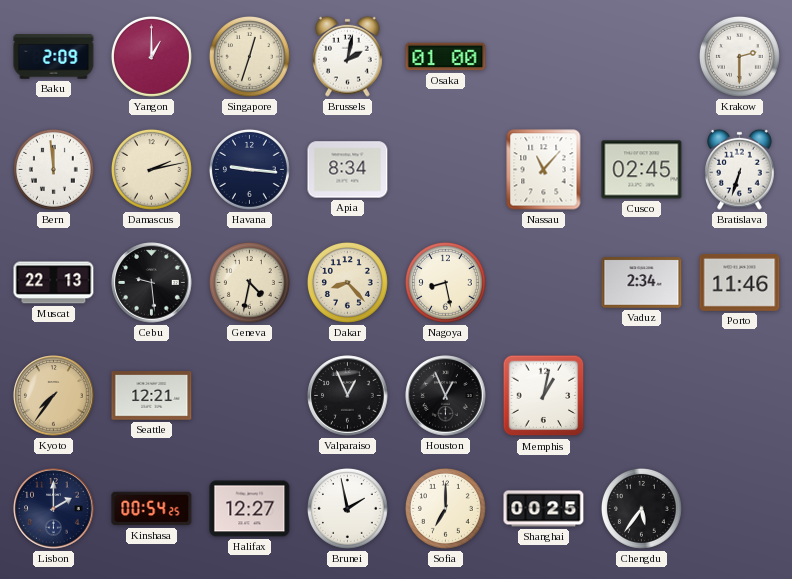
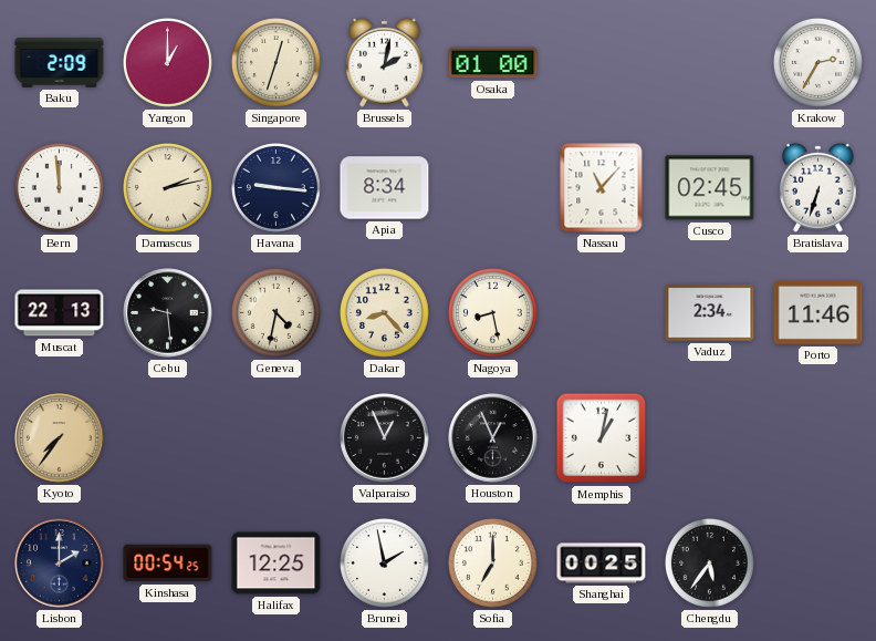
Krakow: 2:30 -> 2:35 (817, 62)
Seattle: 12:21 -> none (152, 396)
Halifax: 12:27 -> 12:25 (277, 564)
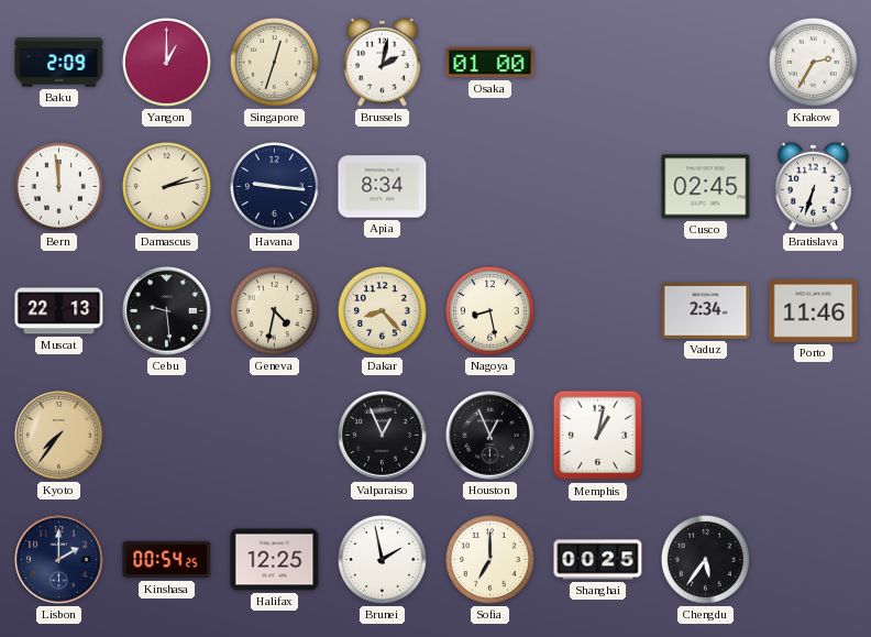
Nassau: 11:07 -> none (602, 188)
